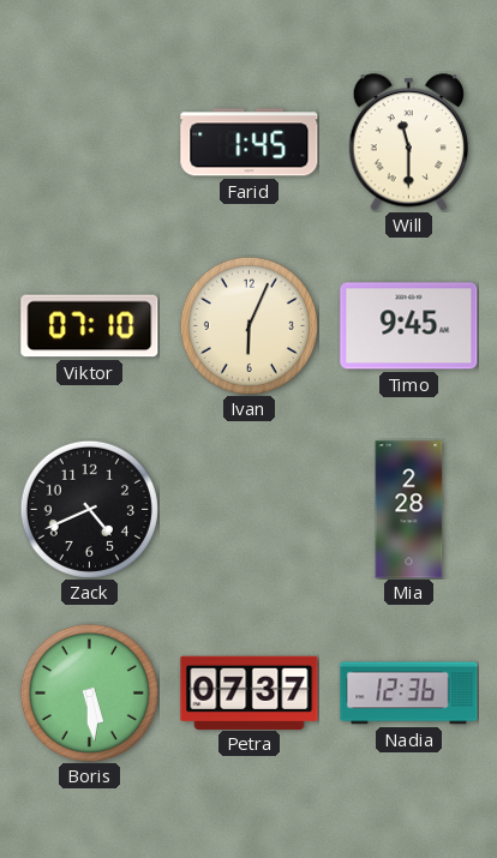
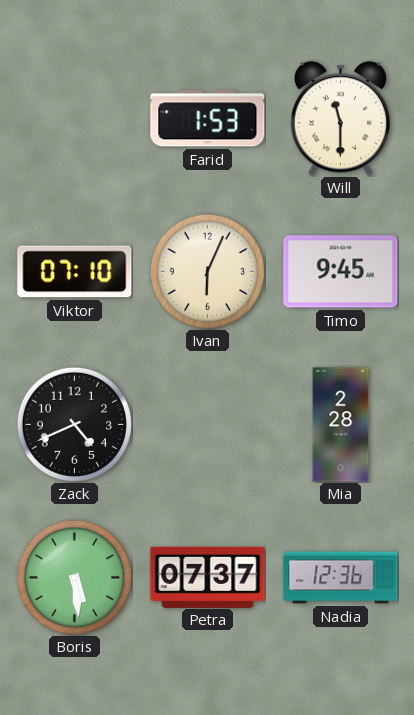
Farid: 1:45 -> 1:53 (208, 119)
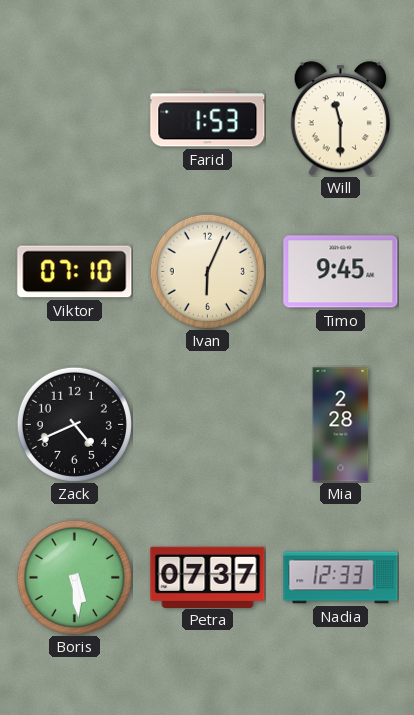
Nadia: 12:36 -> 12:33 (341, 578)
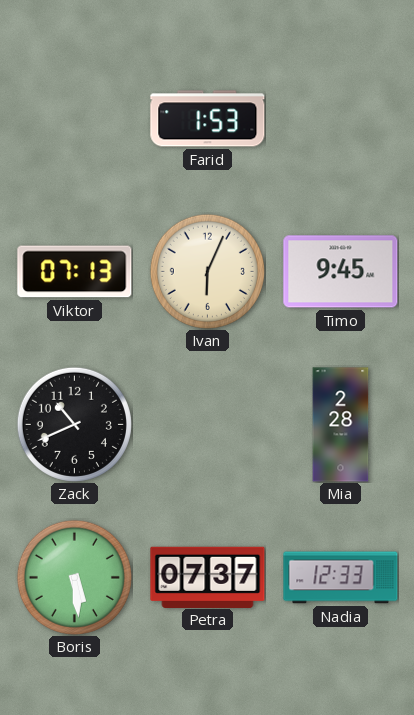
Will: 11:30 -> none (340, 119)
Viktor: 07:10 -> 07:13 (75, 272)
Zack: 4:41 -> 10:41 (74, 424)
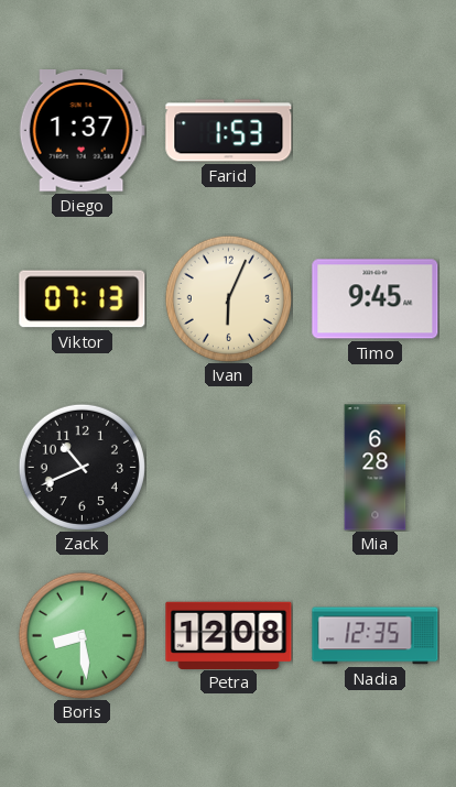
Diego: none -> 1:37 (82, 131)
Mia: 2:28 -> 6:28 (376, 468)
Boris: 5:29 -> 8:29 (82, 635)
Petra: 07:37 -> 12:08 (229, 635)
Nadia: 12:33 -> 12:35 (376, 636)
